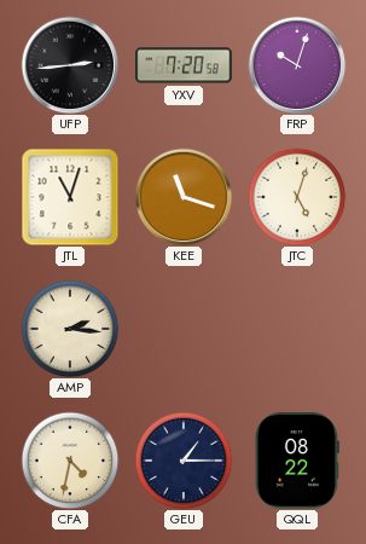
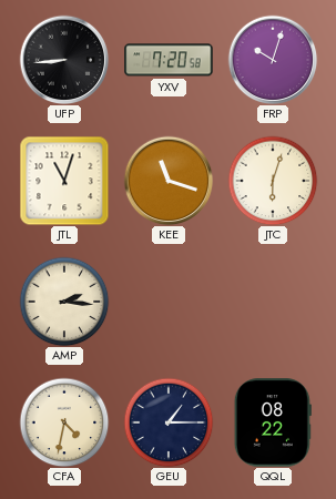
UFP: 2:44 -> 8:44 (64, 60)
JTC: 5:03 -> 6:03 (273, 181)
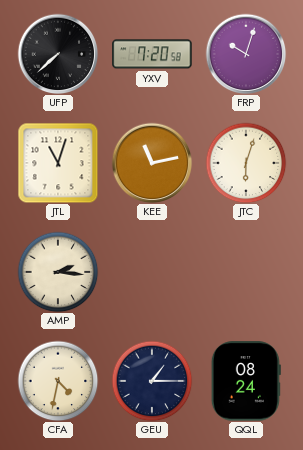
UFP: 8:44 -> 7:38 (58, 54)
KEE: 11:18 -> 11:13 (152, 163)
QQL: 08:22 -> 08:24 (246, 381)
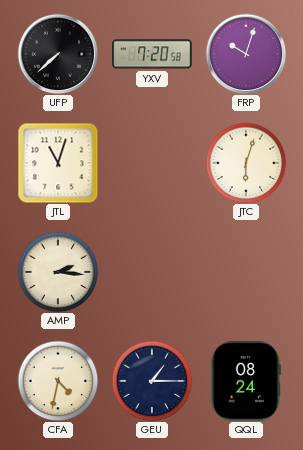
KEE: 11:13 -> none (152, 163)
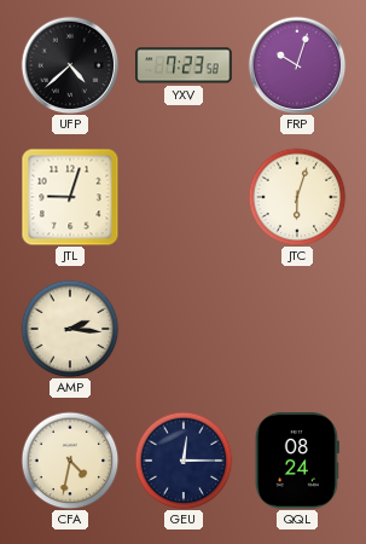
UFP: 7:38 -> 4:38 (70, 65)
YXV: 7:20 -> 7:23 (184, 65)
JTL: 11:03 -> 9:03 (70, 197)
GEU: 1:15 -> 12:15 (184, 461)
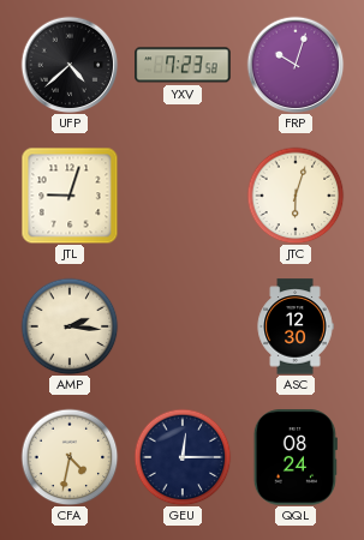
ASC: none -> 12:30 (296, 326)
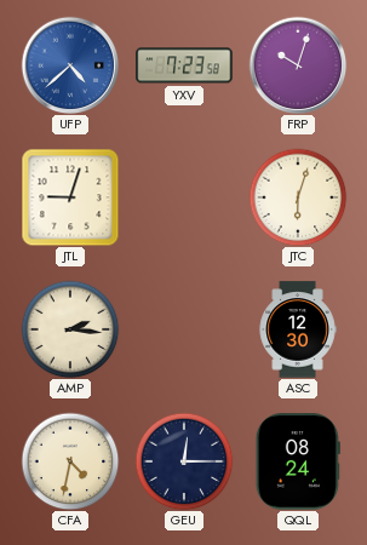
UFP dial: black -> blue (70, 65)
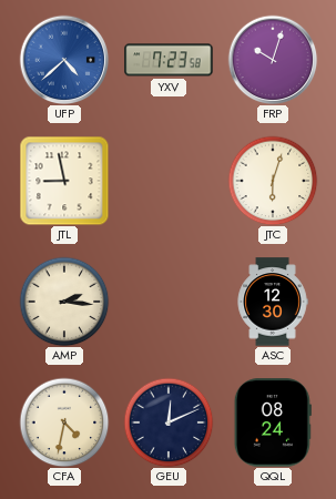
JTL: 9:03 -> 8:58 (64, 181)
GEU: 12:15 -> 12:11 (169, 422)
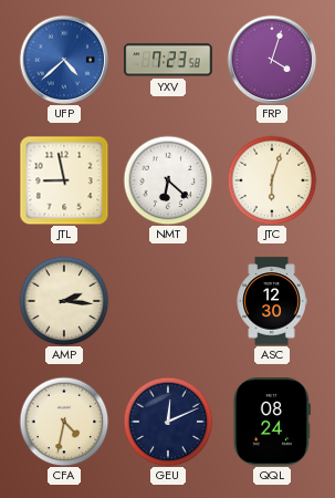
FRP: 10:03 -> 4:03 (272, 60)
NMT: none -> 6:22 (168, 180)
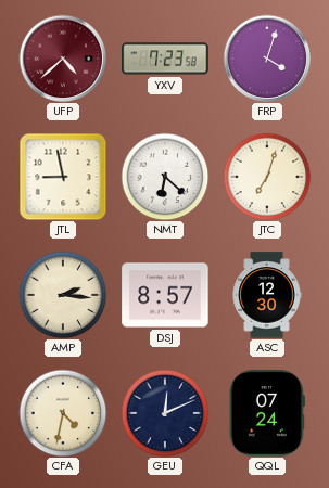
UFP dial: blue -> burgundy (63, 59)
JTC: 6:03 -> 7:03 (267, 177)
DSJ: none -> 8:57 (165, 295)
QQL: 08:24 -> 07:24 (267, 413)
